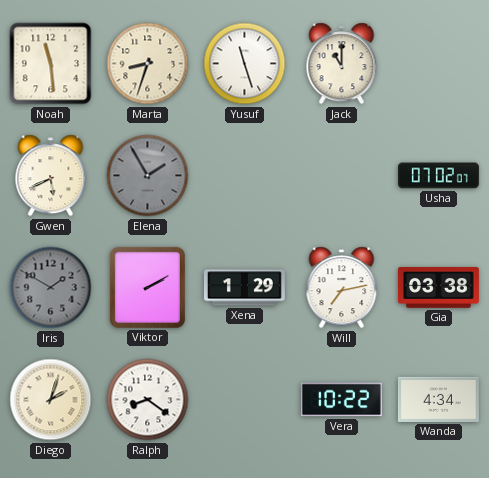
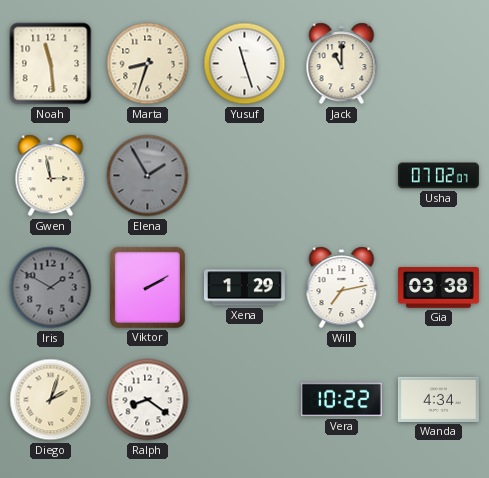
Gwen: 5:41 -> 2:58 (51, 176)
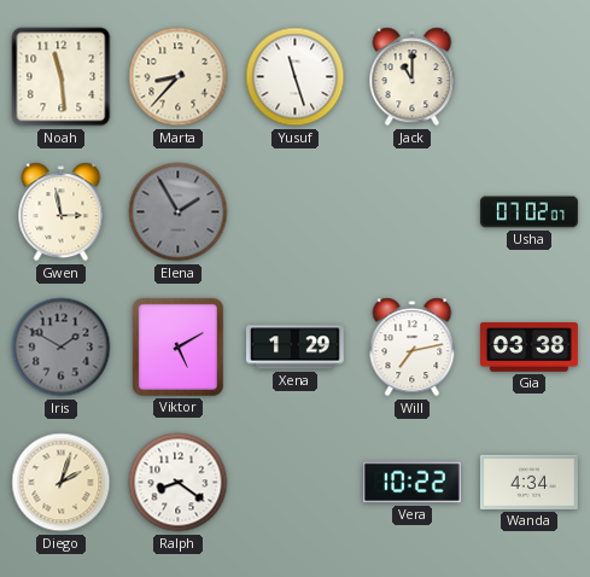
Marta: 8:33 -> 8:37 (179, 77)
Viktor: 2:10 -> 5:10 (177, 346)
